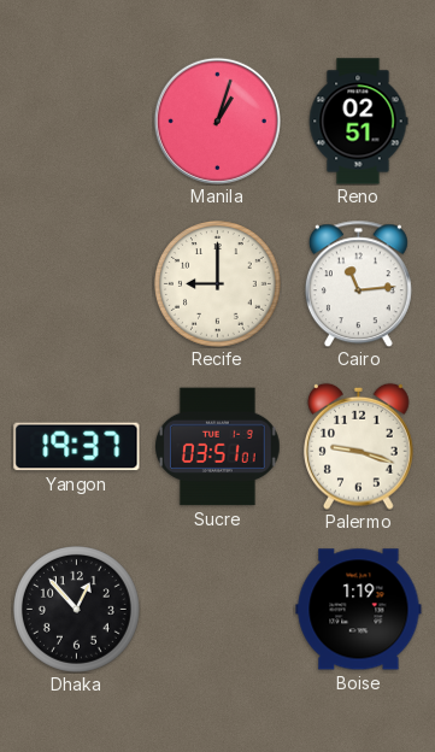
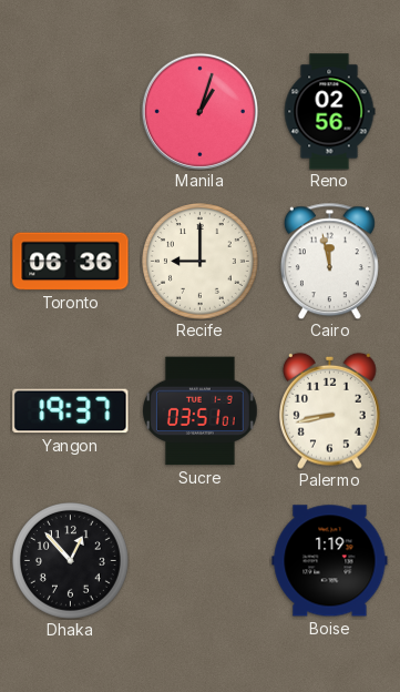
Reno: 02:51 -> 02:56 (329, 112)
Toronto: none -> 06:36 (71, 262)
Cairo: 11:14 -> 11:58 (329, 261)
Palermo: 9:18 -> 8:43 (330, 410)
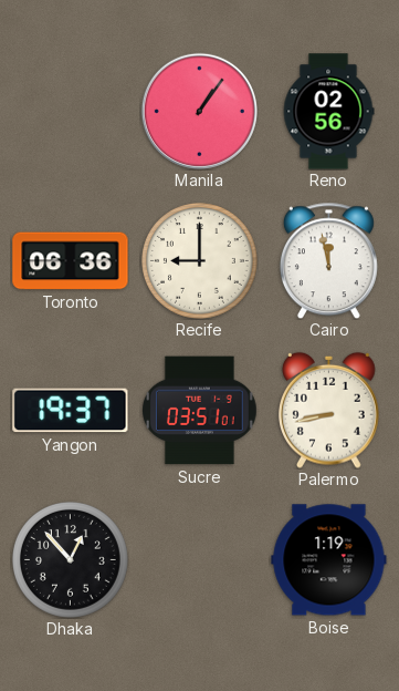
Manila: 1:03 -> 1:06 (199, 111)
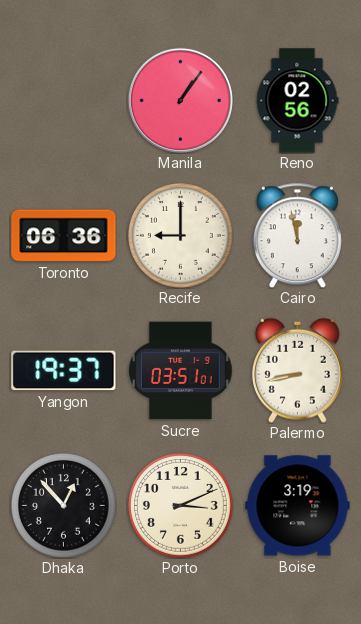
Porto: none -> 3:11 (181, 506)
Boise: 1:19 -> 3:19 (298, 506)
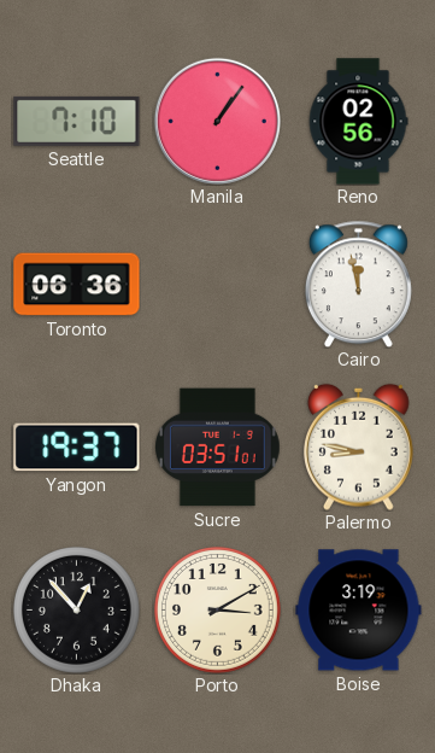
Seattle: none -> 7:10 (77, 121)
Recife: 9:00 -> none (181, 236)
Palermo: 8:43 -> 8:47 (359, 446)
Porto: 3:11 -> 3:10 (218, 611)
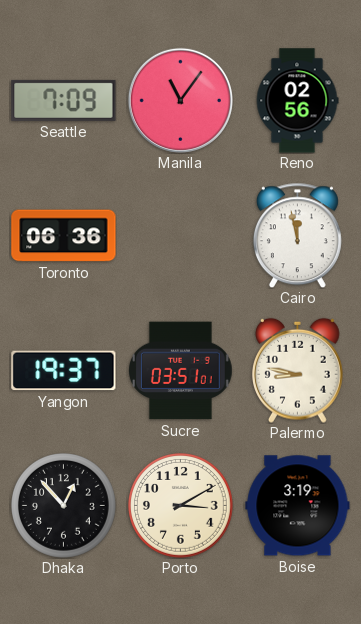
Seattle: 7:10 -> 7:09 (64, 100)
Manila: 1:06 -> 11:06 (180, 100)
